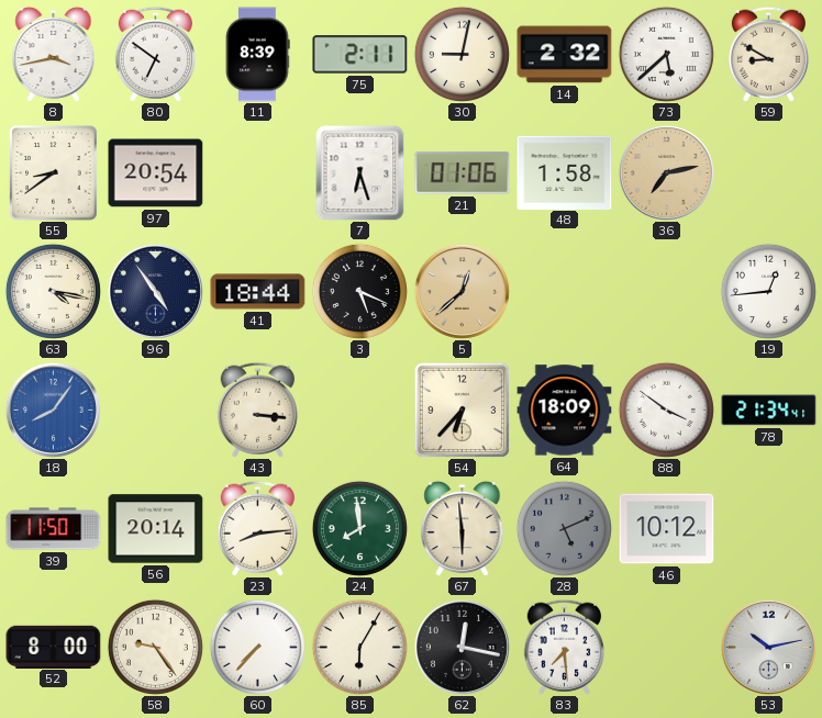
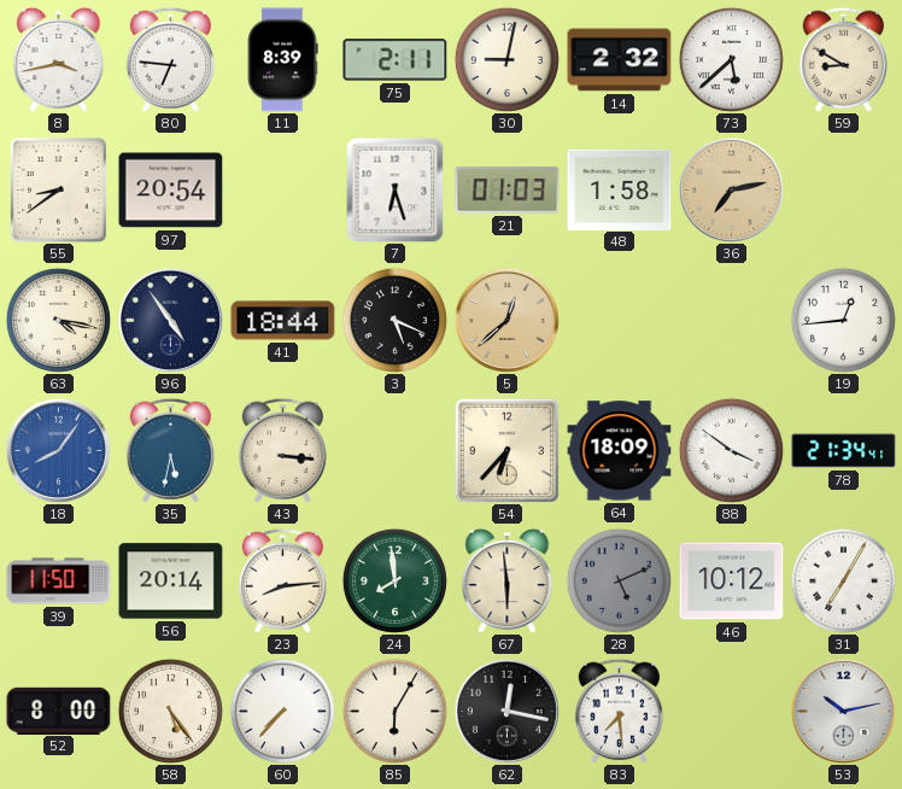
80: 6:51 -> 6:46 (170, 59)
21: 01:06 -> 01:03 (508, 191)
35: none -> 5:32 (170, 450)
31: none -> 7:05 (843, 580)
58: 9:24 -> 5:24 (170, 711)
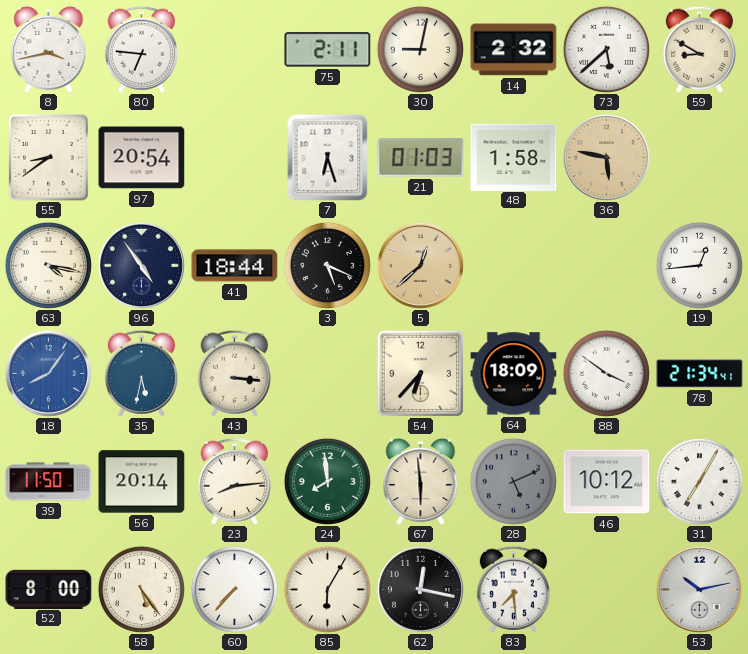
11: 8:39 -> none (282, 60)
36: 7:13 -> 5:47 (606, 157)
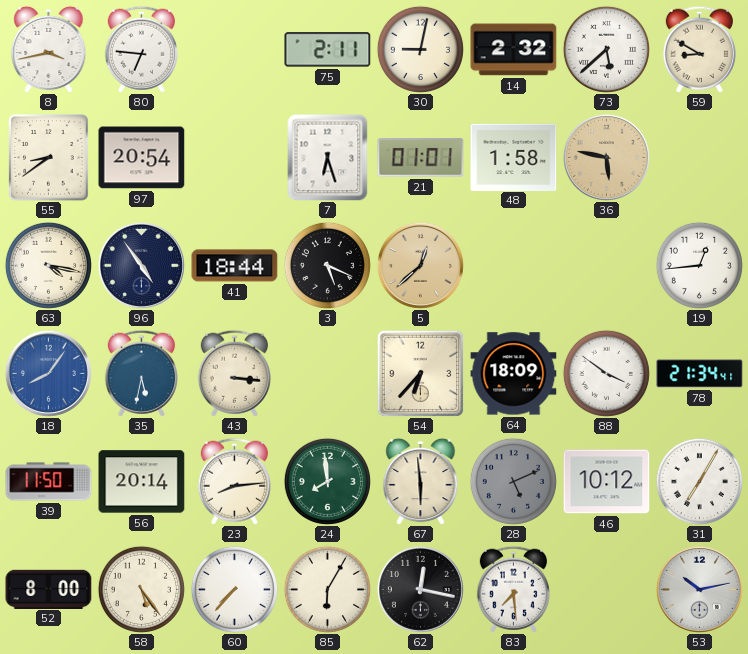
21: 01:03 -> 01:01 (421, 158)
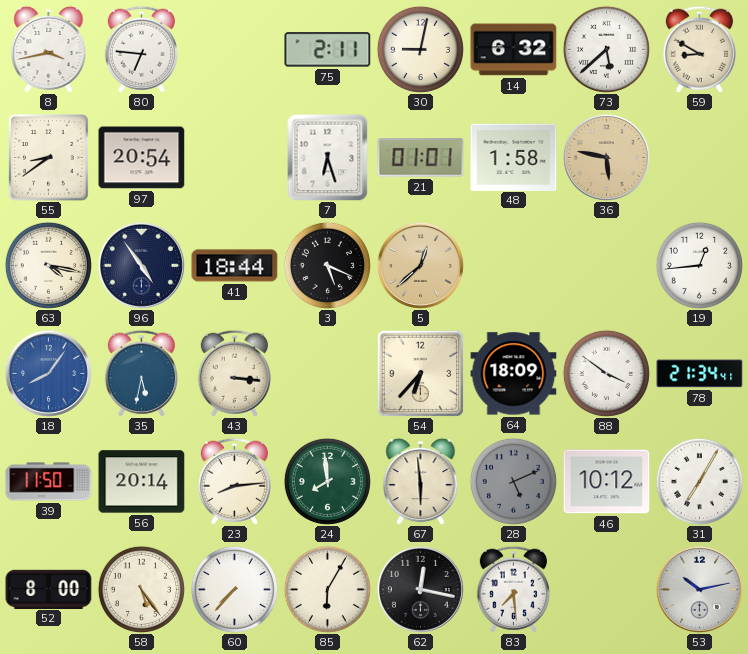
14: 2:32 -> 6:32 (514, 50)
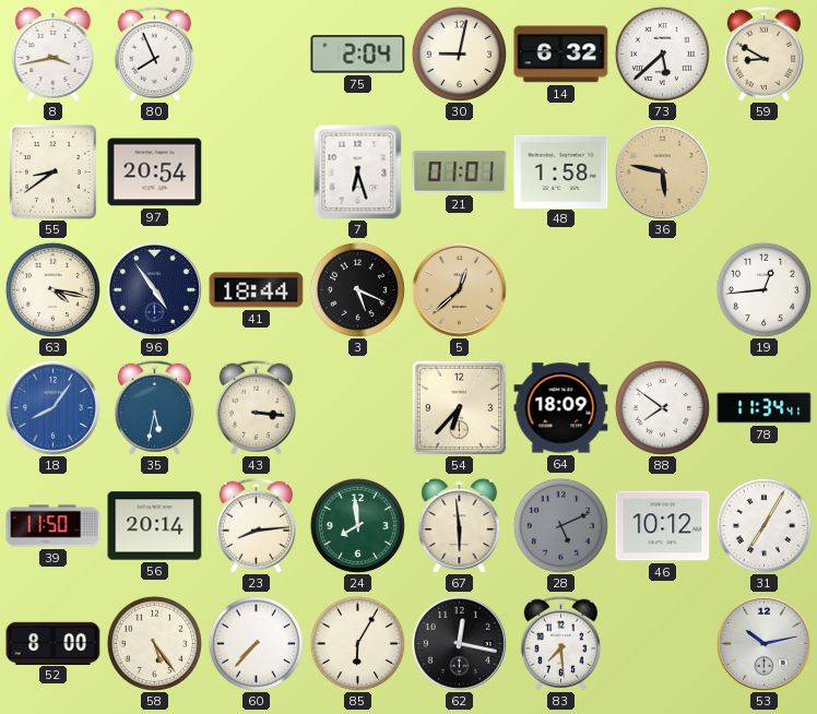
80: 6:46 -> 7:56 (154, 53)
75: 2:11 -> 2:04 (358, 55)
88: 3:51 -> 7:51 (662, 407)
78: 21:34 -> 11:34 (765, 408)
